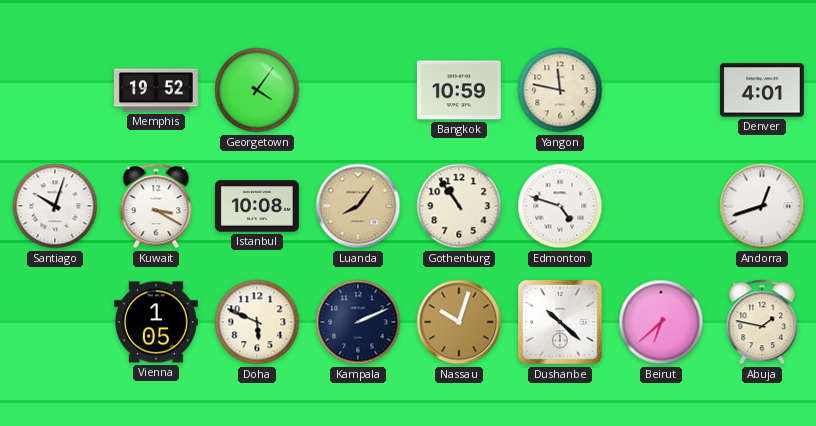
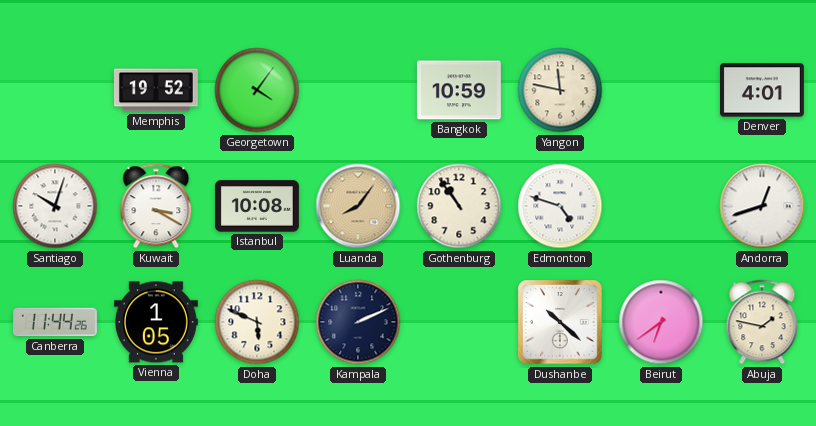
Canberra: none -> 11:44 (55, 322)
Nassau: 10:03 -> none (459, 322)
Beirut: 6:38 -> 6:39 (661, 322)
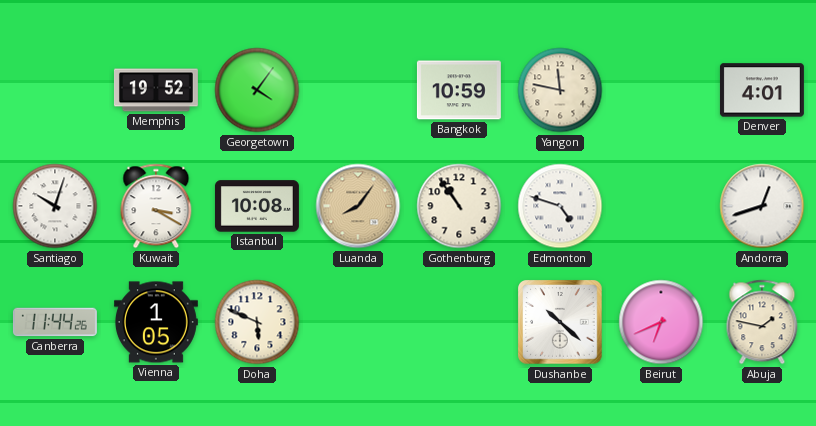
Kampala: 2:11 -> none (358, 322)
Beirut: 6:39 -> 6:41 (661, 322)
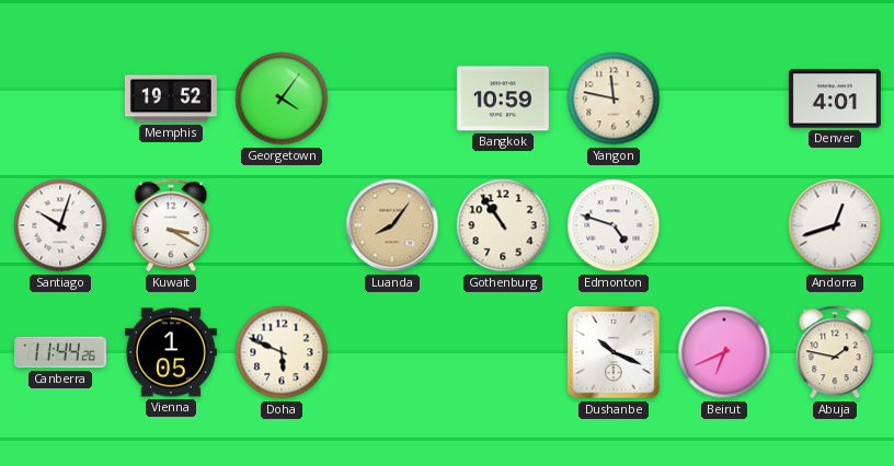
Istanbul: 10:08 -> none (257, 206)
Dushanbe: 10:22 -> 10:19 (614, 352)
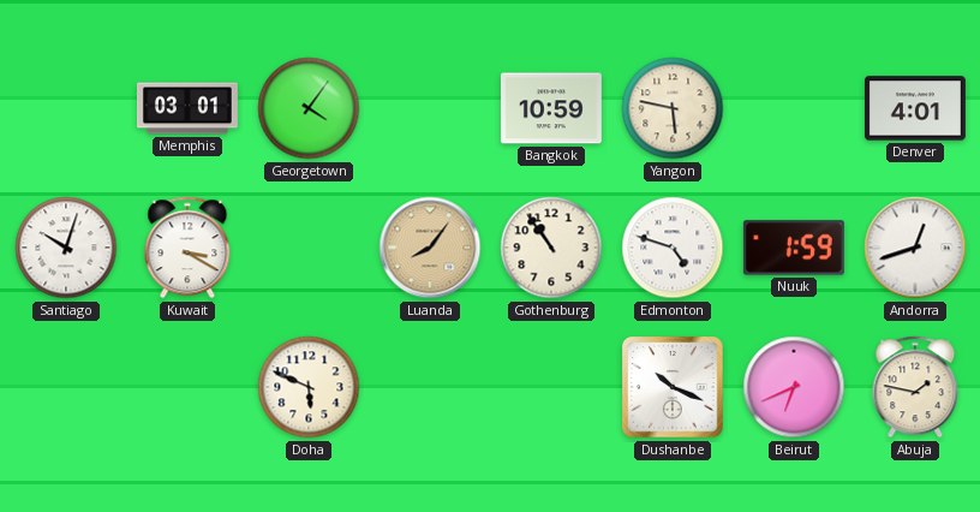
Memphis: 19:52 -> 03:01 (187, 108)
Yangon: 11:47 -> 5:47 (673, 108)
Nuuk: none -> 1:59 (794, 248)
Canberra: 11:44 -> none (60, 352)
Vienna: 1:05 -> none (171, 352)
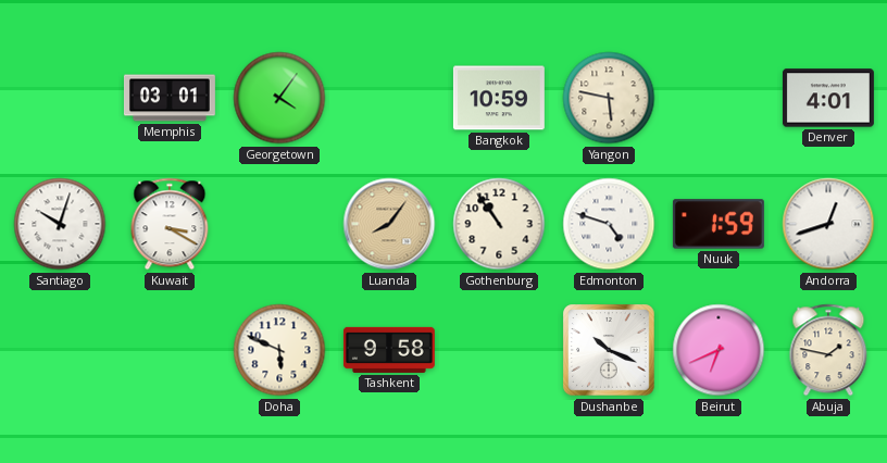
Tashkent: none -> 9:58 (389, 350)
